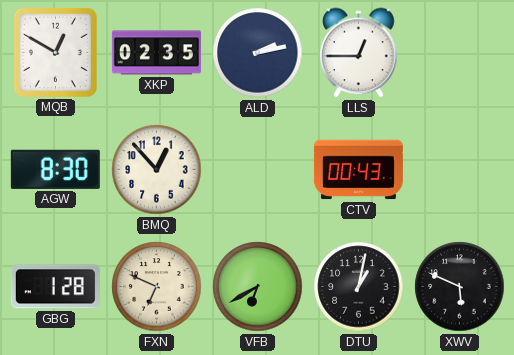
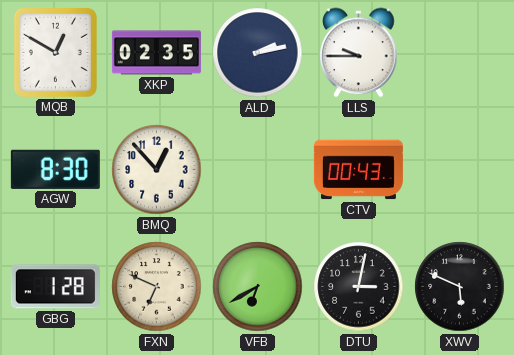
LLS: 12:45 -> 9:45 (359, 53)
DTU: 1:02 -> 3:02 (359, 287)
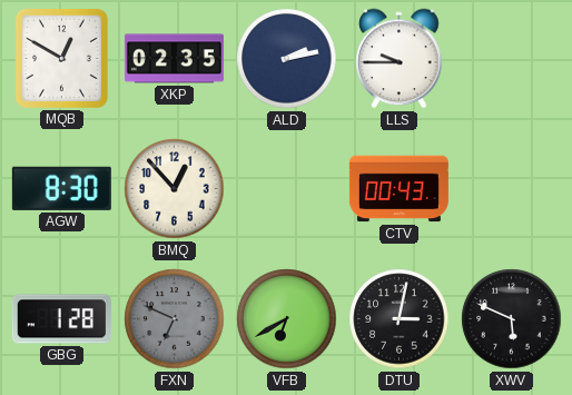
FXN dial: cream -> grey (175, 319)
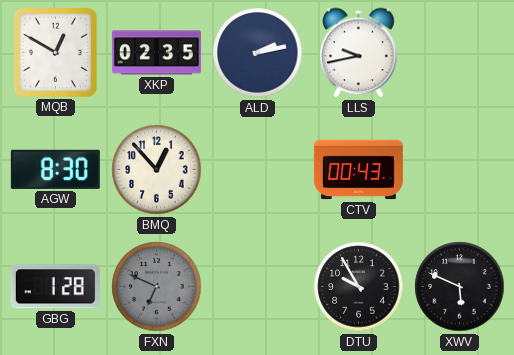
LLS: 9:45 -> 9:43 (359, 53)
VFB: 6:40 -> none (287, 319)
DTU: 3:02 -> 9:55 (359, 287)
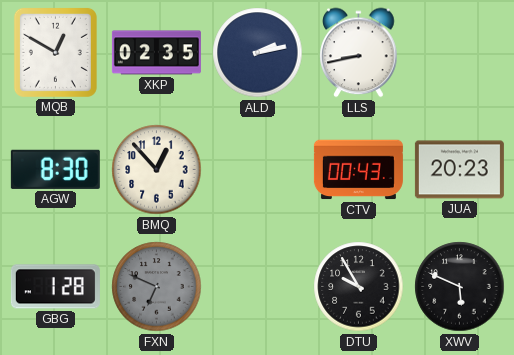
LLS: 9:43 -> 8:43 (359, 53)
JUA: none -> 20:23 (459, 170)
